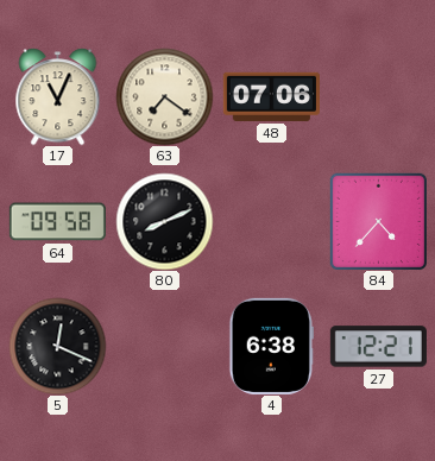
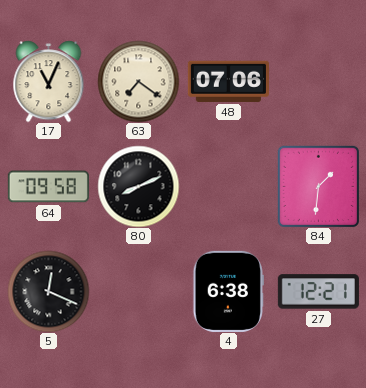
84: 4:37 -> 1:31 (318, 186)
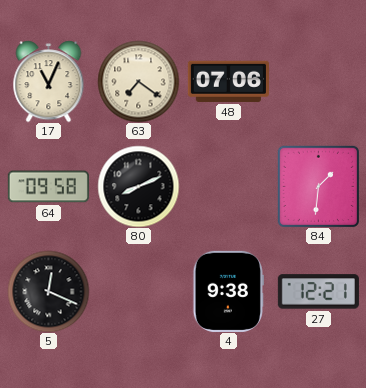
4: 6:38 -> 9:38 (228, 291)
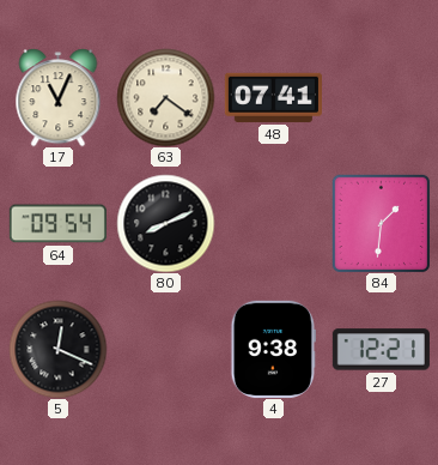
48: 07:06 -> 07:41 (273, 97)
64: 09:58 -> 09:54 (57, 224)
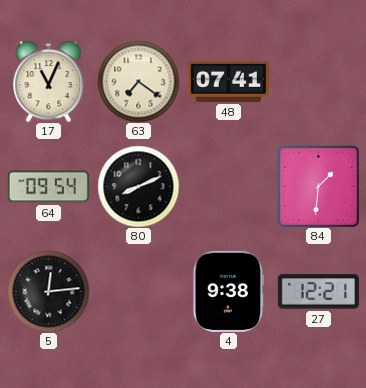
5: 12:19 -> 12:14 (48, 291)
